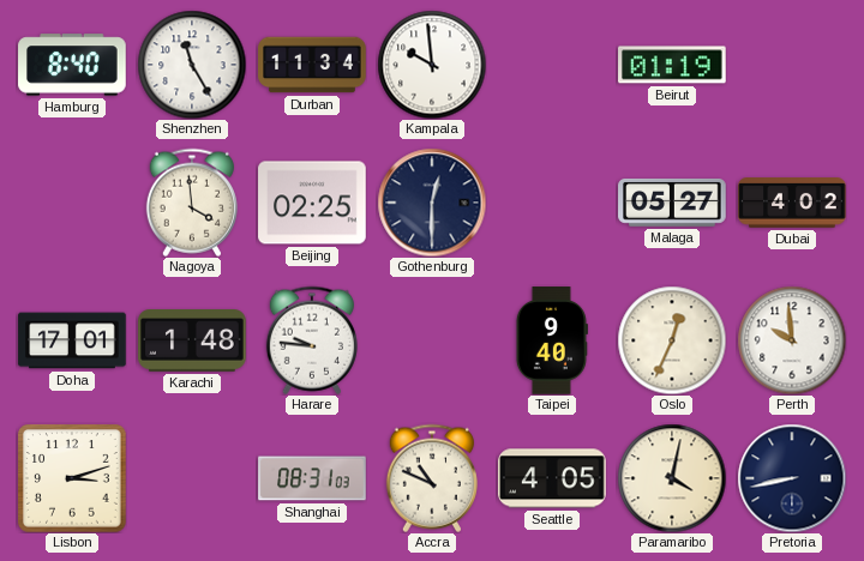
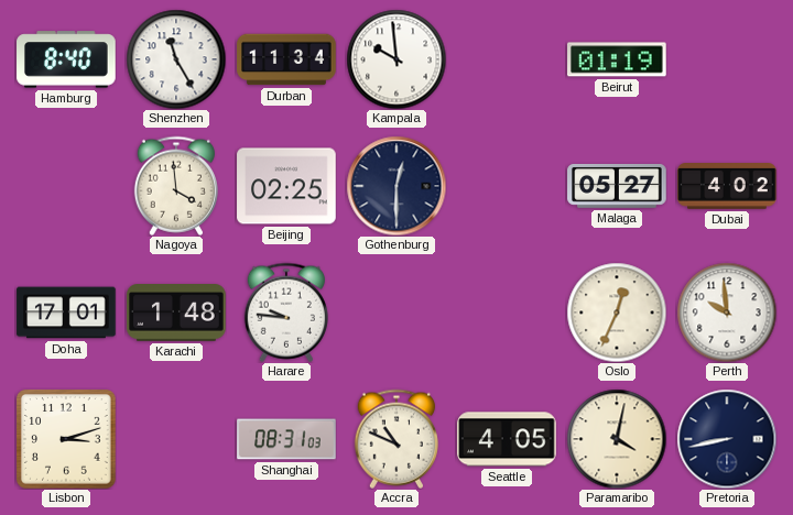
Taipei: 9:40 -> none (552, 340)
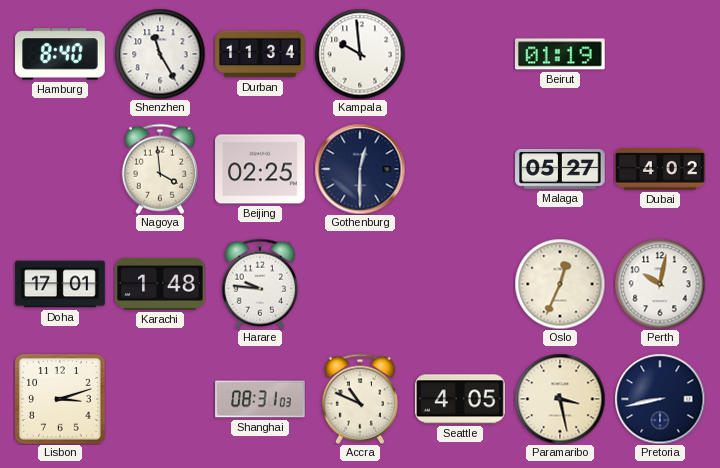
Perth: 9:59 -> 10:02 (660, 284)
Paramaribo: 4:02 -> 3:28 (560, 399)
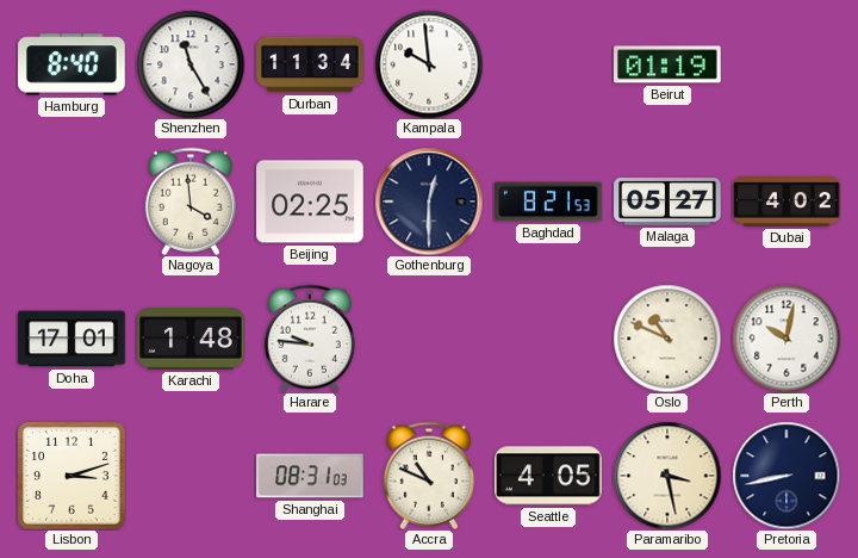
Baghdad: none -> 8:21 (549, 201)
Oslo: 12:34 -> 10:49 (667, 339)
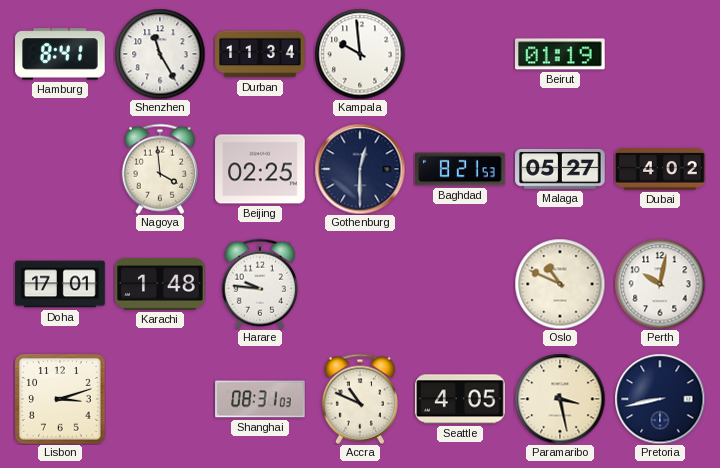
Hamburg: 8:40 -> 8:41 (60, 54)
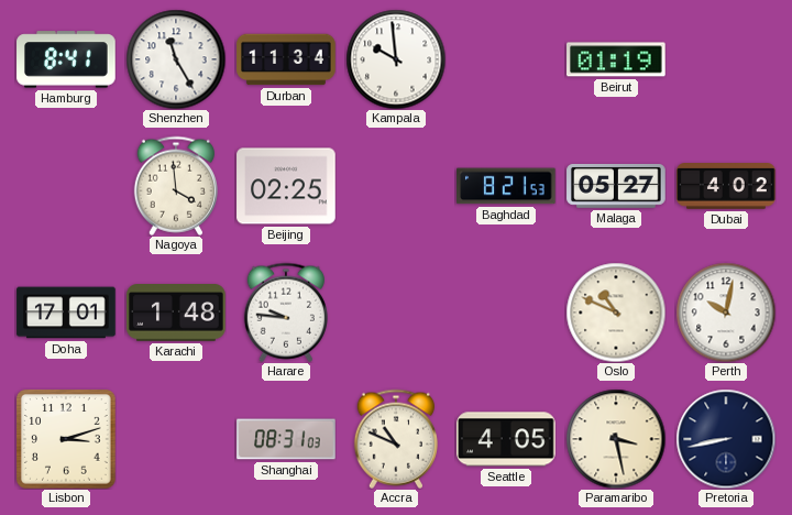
Gothenburg: 12:30 -> none (360, 169)
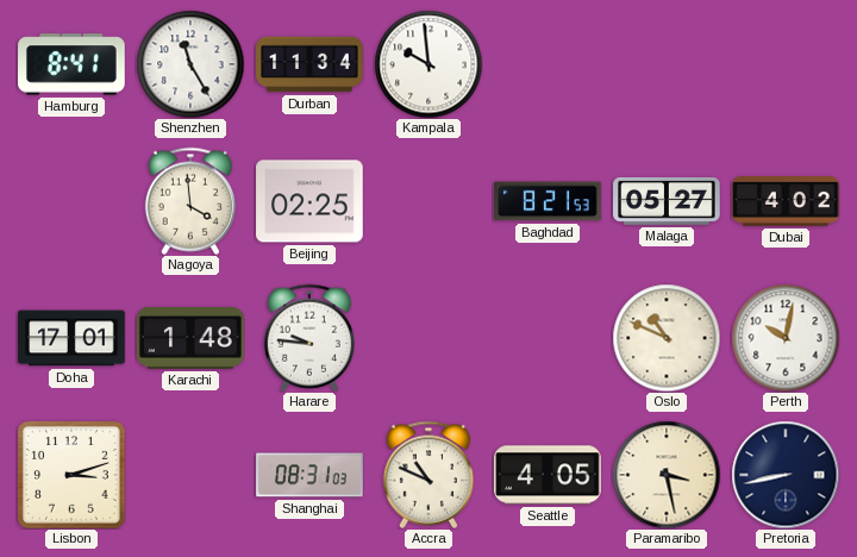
Beirut: 01:19 -> none (616, 59)
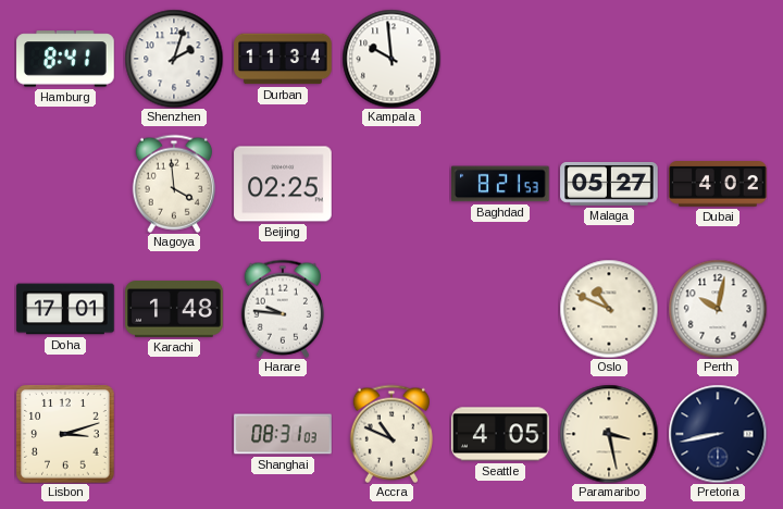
Shenzhen: 11:25 -> 2:03 (174, 59)
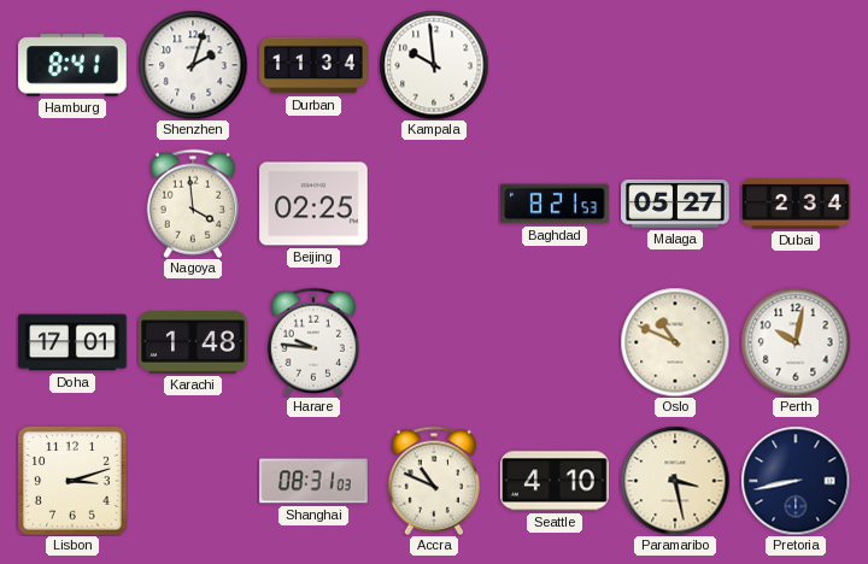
Dubai: 4:02 -> 2:34 (796, 205)
Seattle: 4:05 -> 4:10 (555, 481)
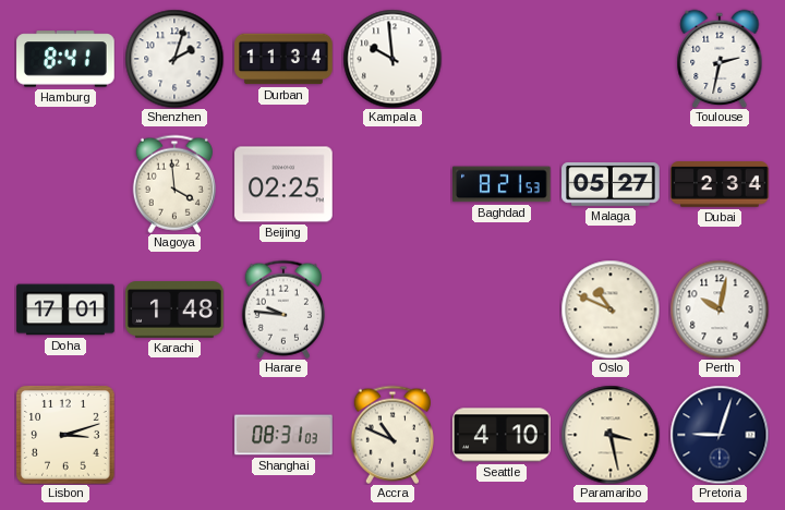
Toulouse: none -> 2:32 (720, 59)
Pretoria: 8:43 -> 9:03 (720, 435)
